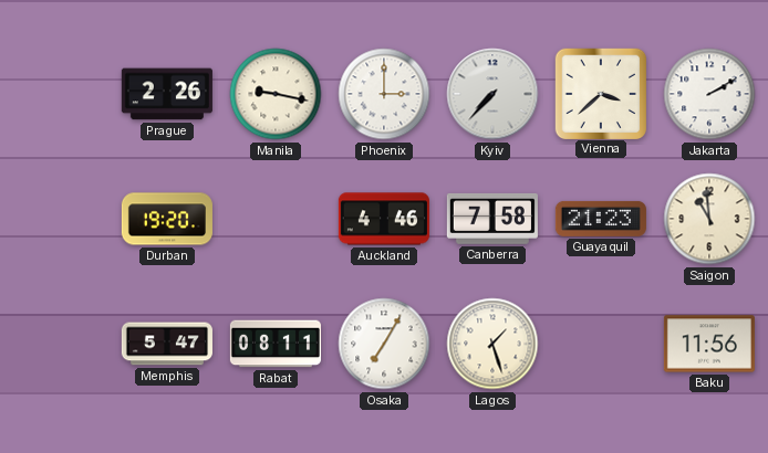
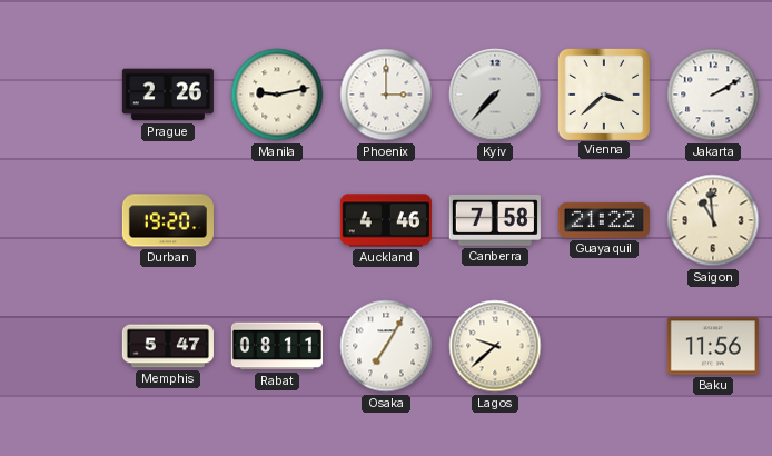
Manila: 9:17 -> 9:13 (277, 95)
Guayaquil: 21:23 -> 21:22 (604, 220)
Lagos: 1:27 -> 9:38 (495, 346)
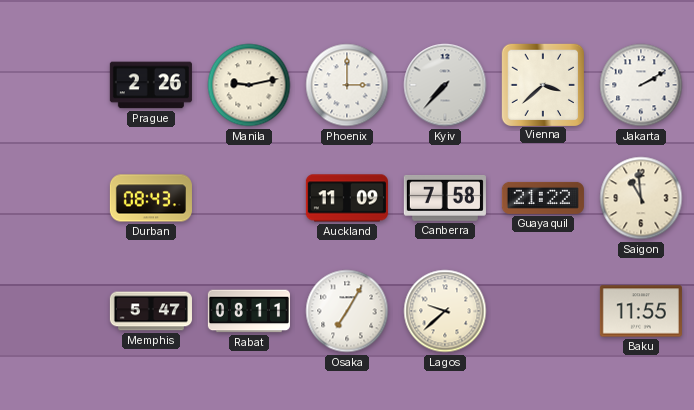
Durban: 19:20 -> 08:43 (151, 198)
Auckland: 4:46 -> 11:09 (347, 198)
Baku: 11:56 -> 11:55 (641, 311)
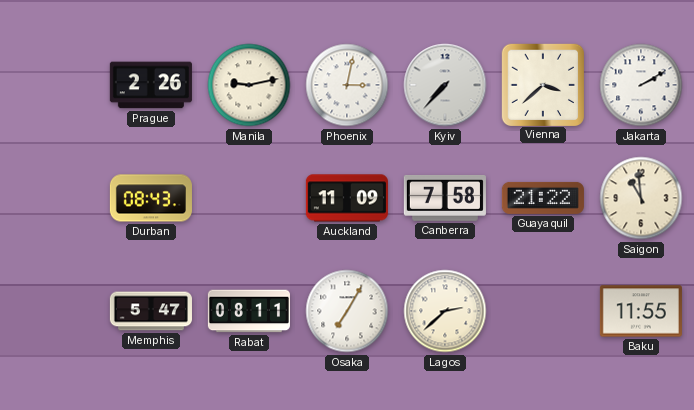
Phoenix: 3:00 -> 3:02 (347, 85)
Lagos: 9:38 -> 2:38 (445, 311)
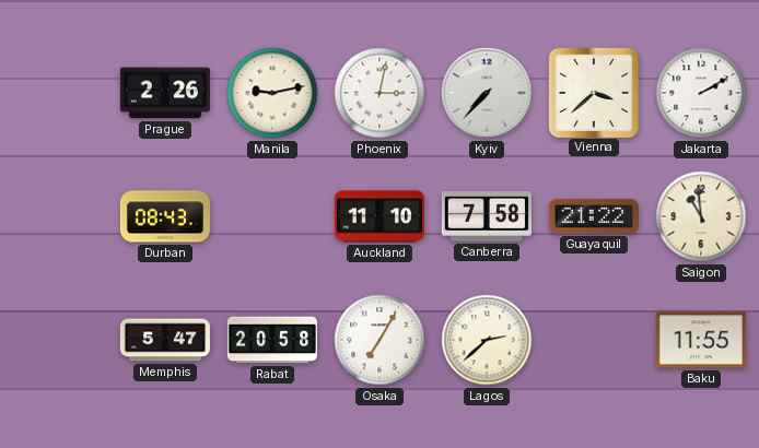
Auckland: 11:09 -> 11:10 (379, 216)
Rabat: 08:11 -> 20:58 (272, 340)
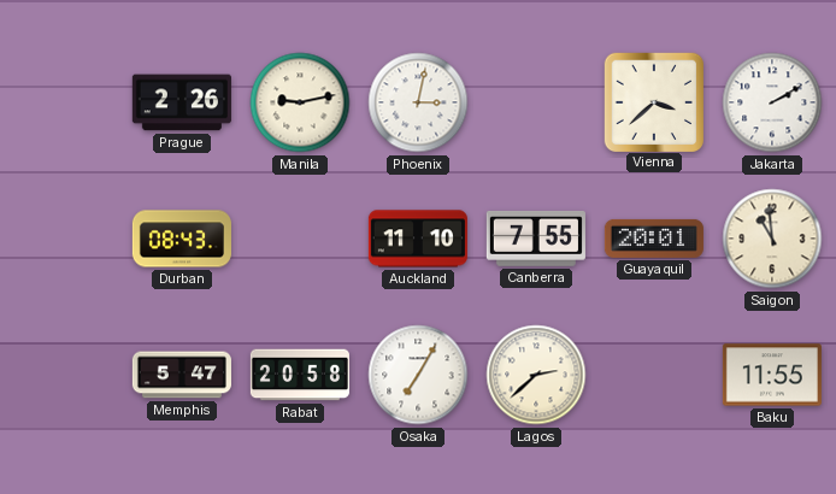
Kyiv: 7:37 -> none (487, 93)
Canberra: 7:58 -> 7:55 (536, 239)
Guayaquil: 21:22 -> 20:01 (654, 239)
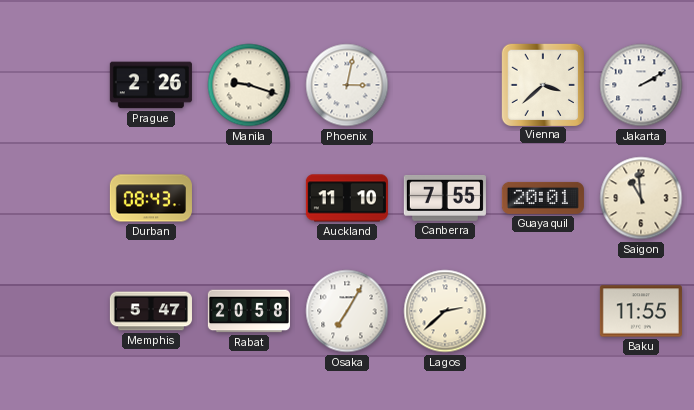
Manila: 9:13 -> 9:18 (249, 85)
